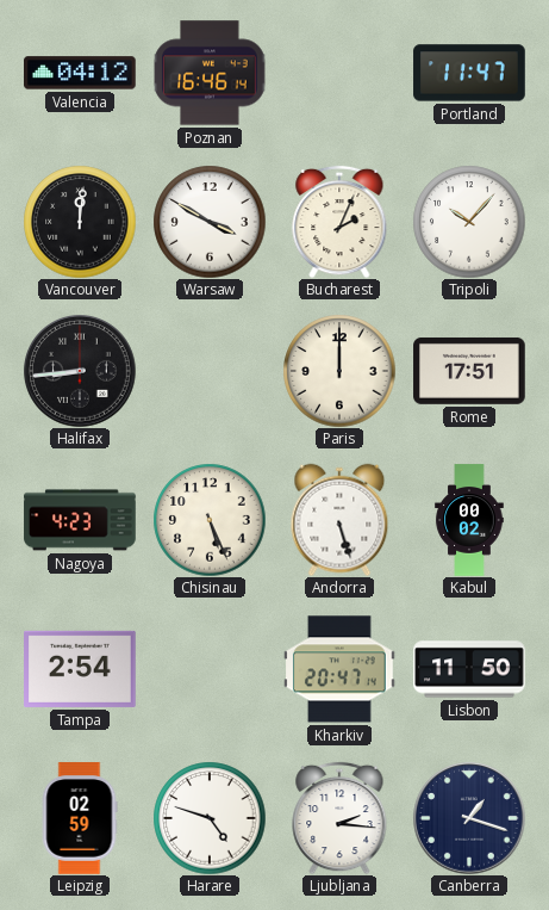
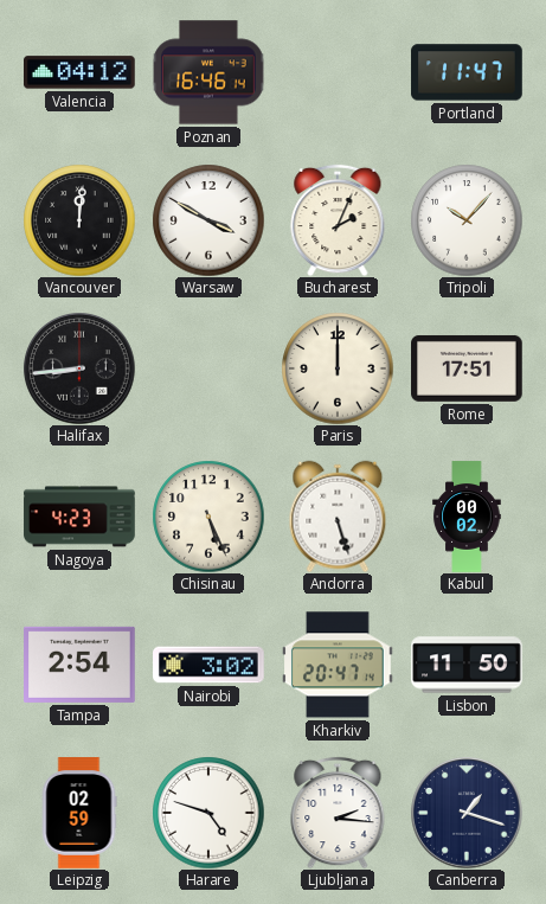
Nairobi: none -> 3:02 (208, 665)
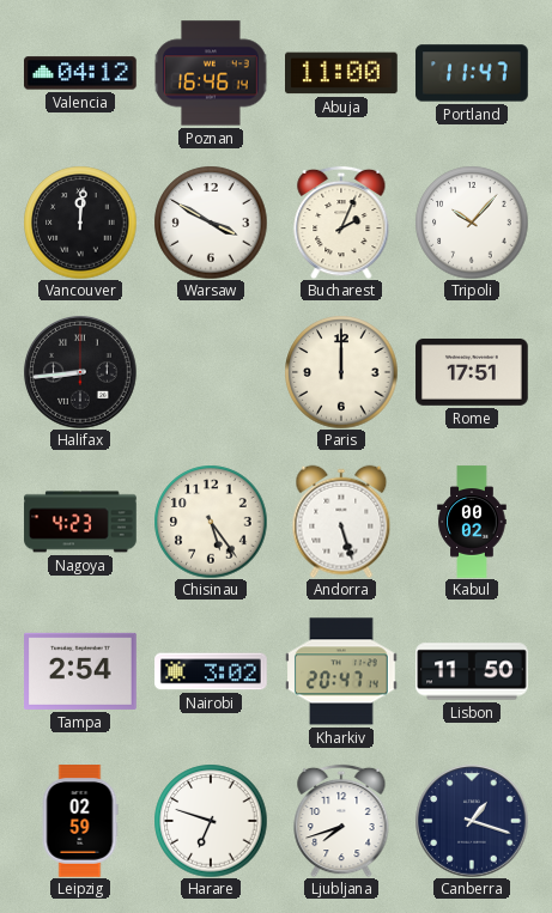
Abuja: none -> 11:00 (342, 73)
Chisinau: 5:26 -> 5:24 (211, 522)
Harare: 4:48 -> 6:48 (211, 821)
Ljubljana: 2:16 -> 7:42 (341, 821)
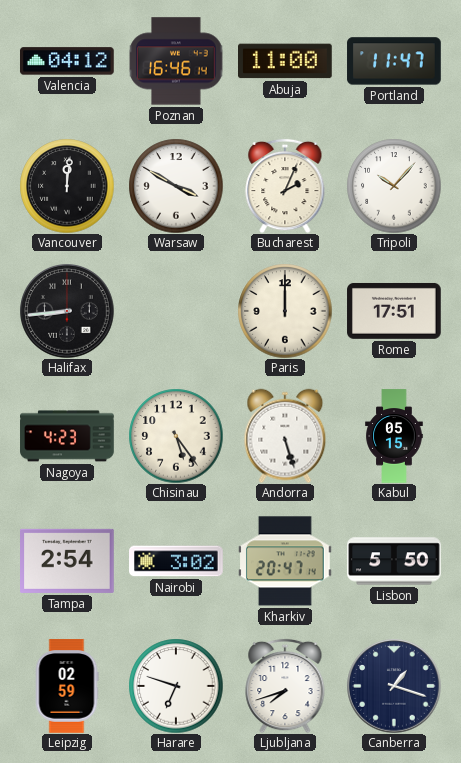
Kabul: 00:02 -> 05:15 (394, 436)
Lisbon: 11:50 -> 5:50 (394, 561)
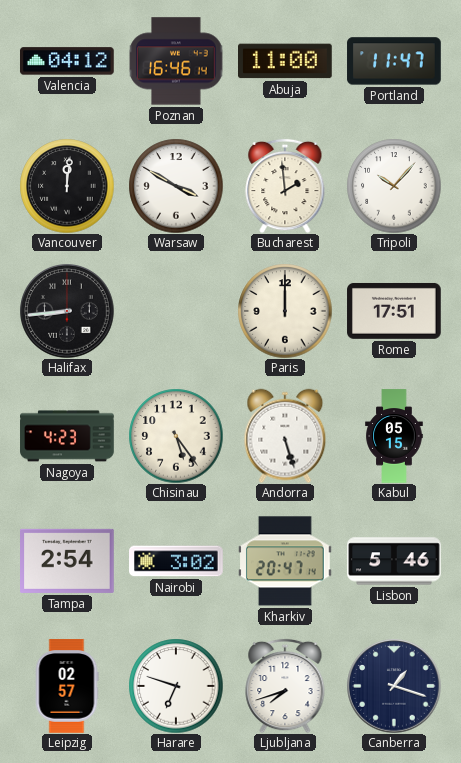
Bucharest: 2:04 -> 1:59 (285, 186)
Lisbon: 5:50 -> 5:46 (394, 561)
Leipzig: 02:59 -> 02:57 (67, 686)
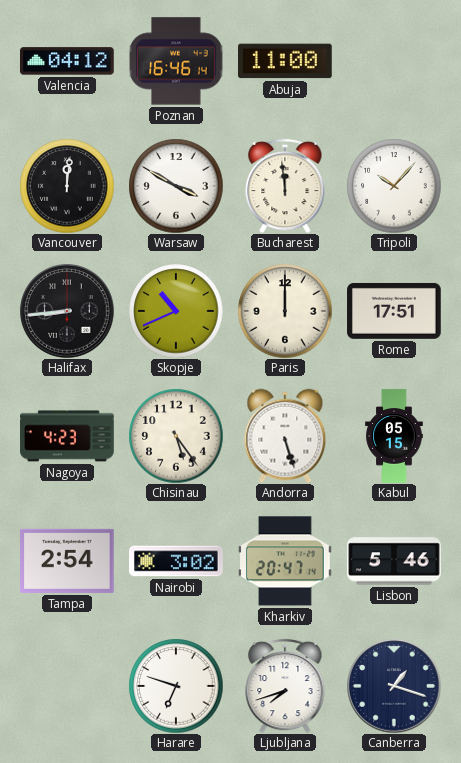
Portland: 11:47 -> none (394, 61)
Bucharest: 1:59 -> 11:59 (285, 186)
Skopje: none -> 10:41 (176, 311)
Leipzig: 02:57 -> none (67, 686)
